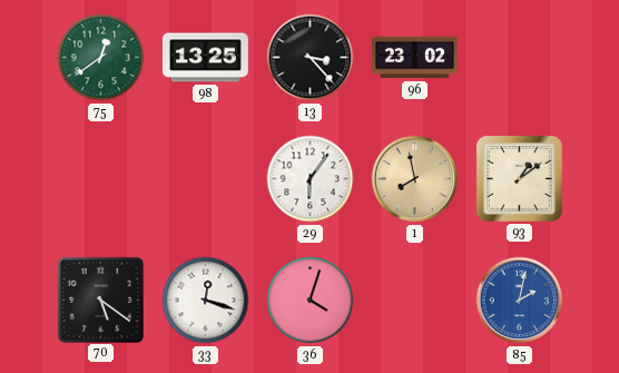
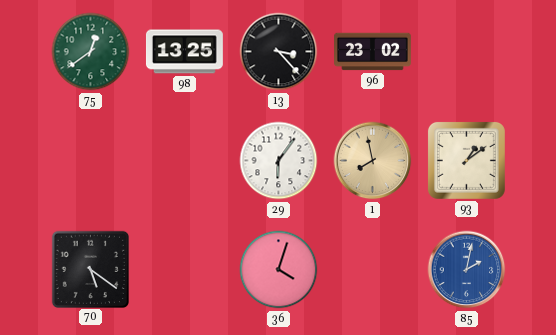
33: 12:18 -> none (206, 301)
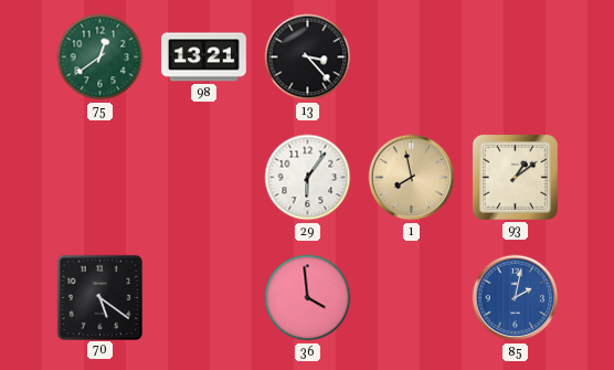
98: 13:25 -> 13:21 (203, 57)
96: 23:02 -> none (373, 52)
36: 4:03 -> 3:59 (308, 298)
